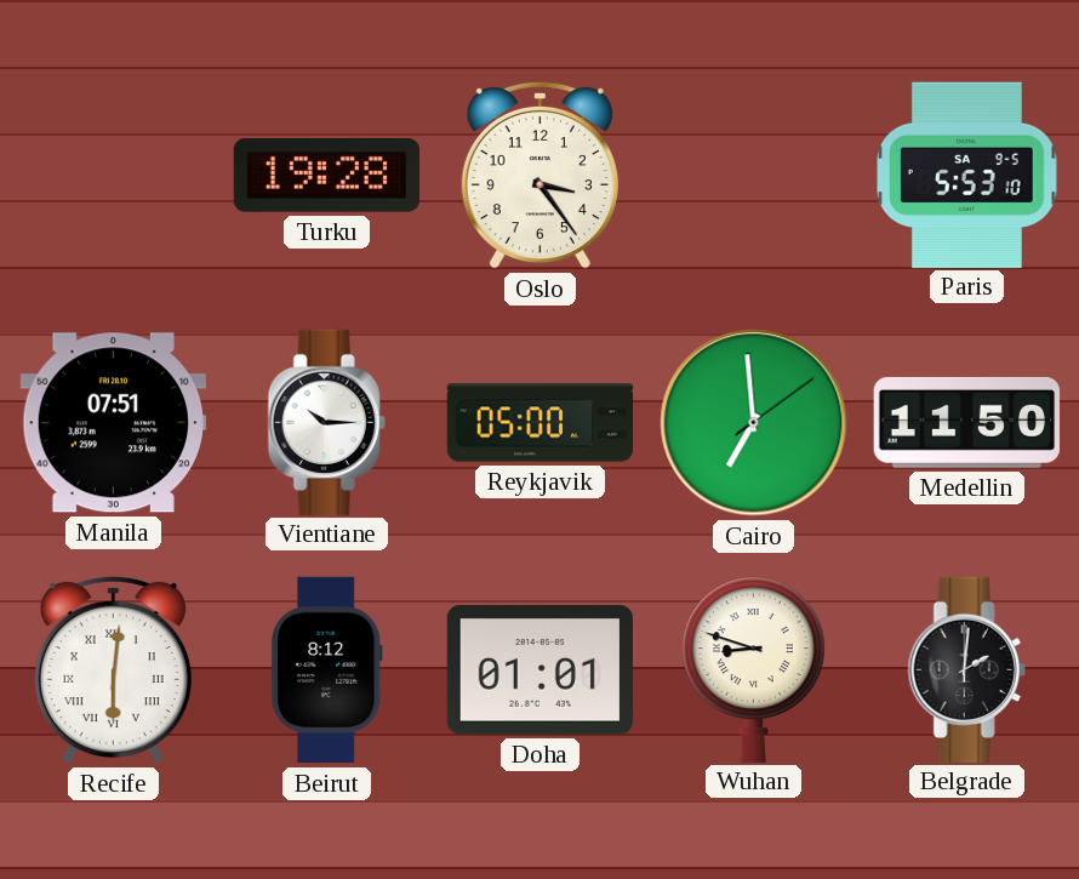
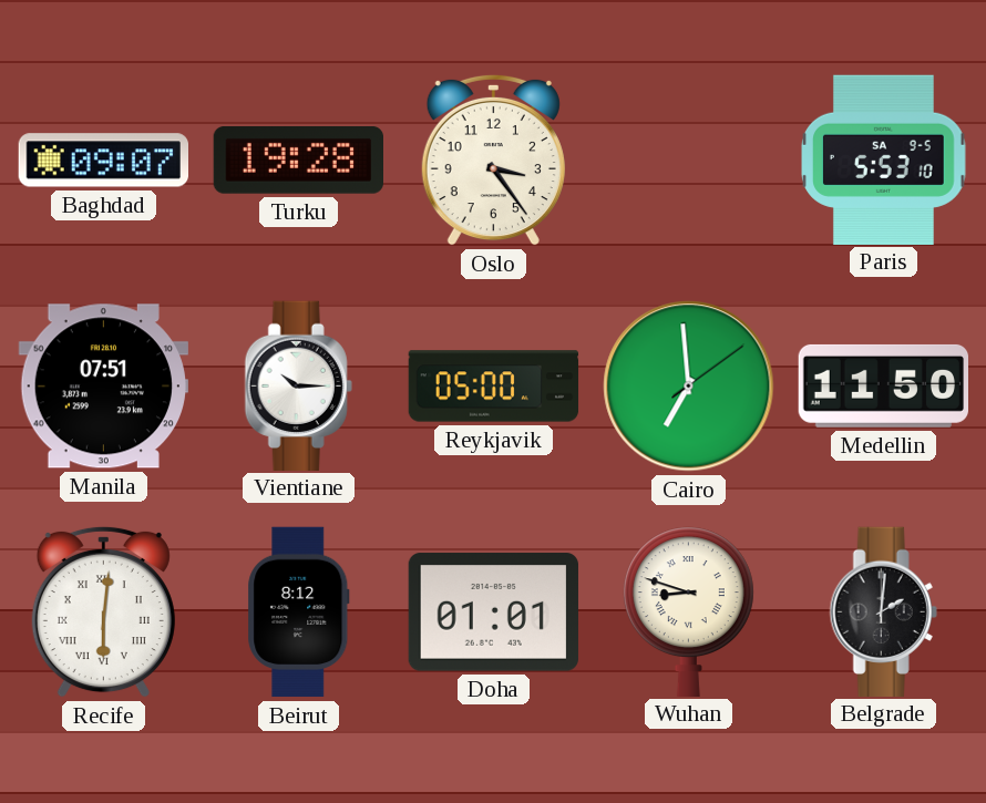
Baghdad: none -> 09:07 (103, 161)
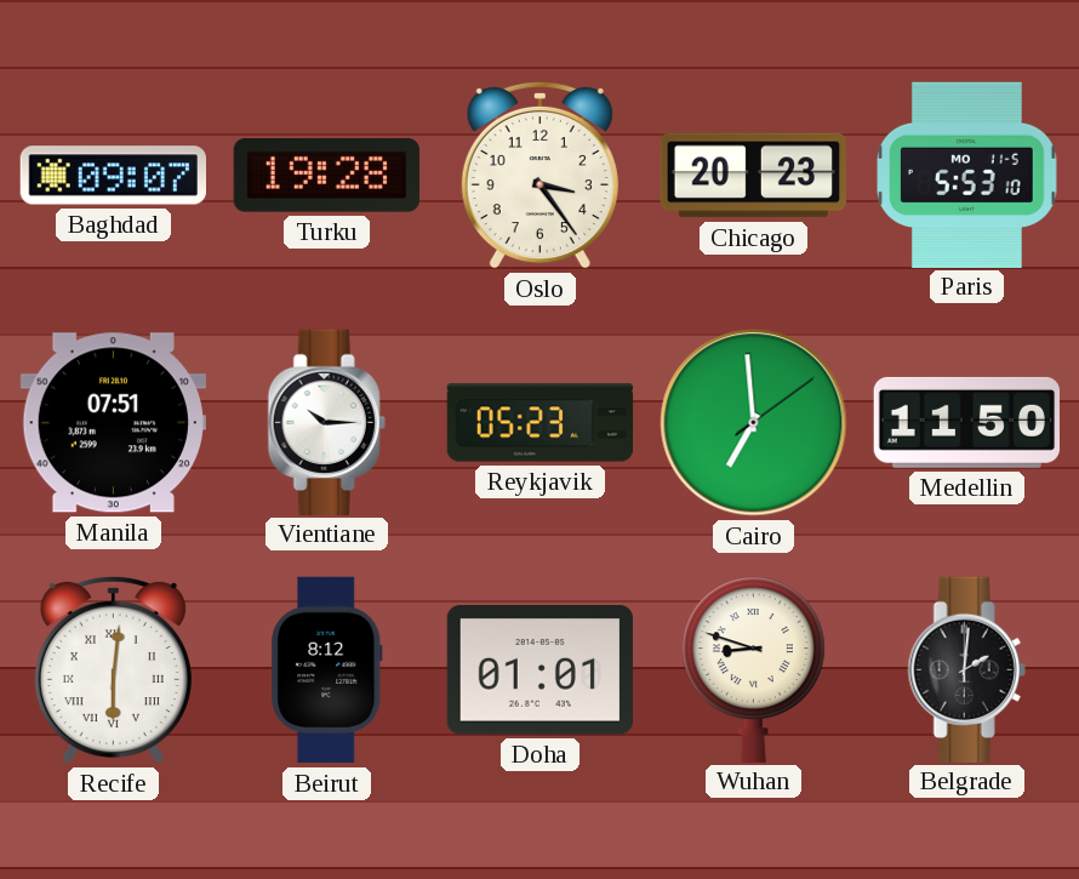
Chicago: none -> 20:23 (753, 176)
Paris date: SA 9-5 -> MO 11-5 (967, 175)
Reykjavik: 05:00 -> 05:23 (541, 423)
